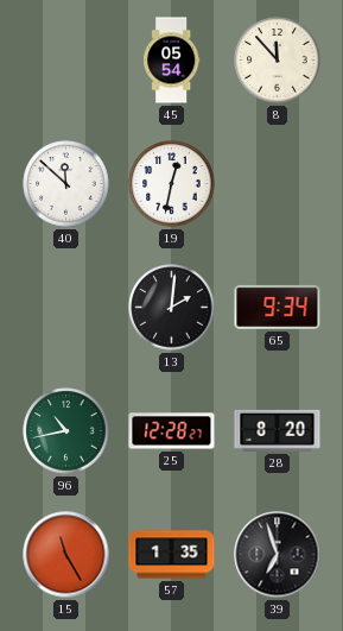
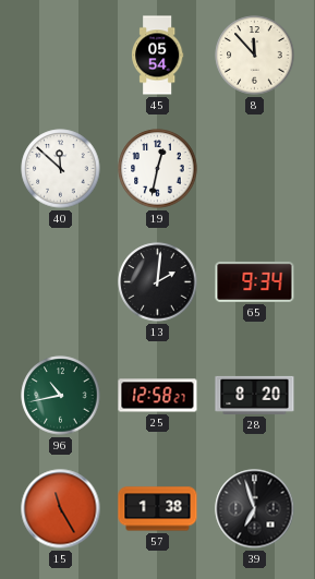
25: 12:28 -> 12:58 (158, 396)
57: 1:35 -> 1:38 (158, 509)
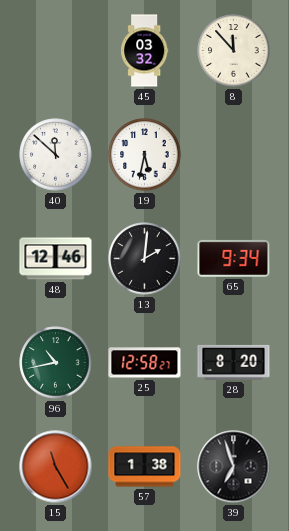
45: 05:54 -> 03:32 (145, 51)
19: 12:32 -> 5:32 (145, 155)
48: none -> 12:46 (56, 259)
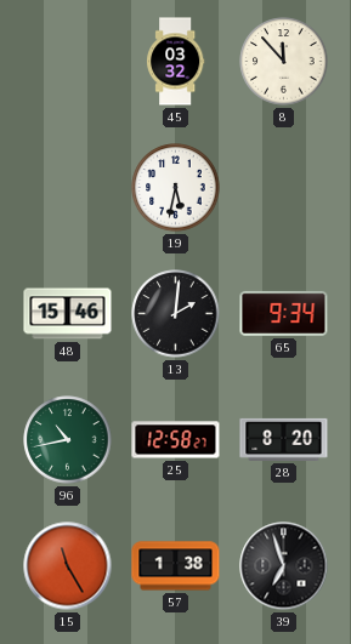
40: 11:52 -> none (56, 155)
48: 12:46 -> 15:46 (68, 314)
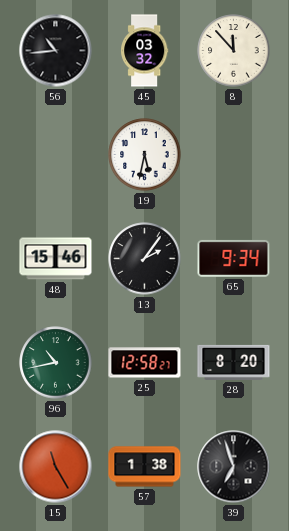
56: none -> 10:44 (56, 51)
13: 2:01 -> 2:06 (145, 259)
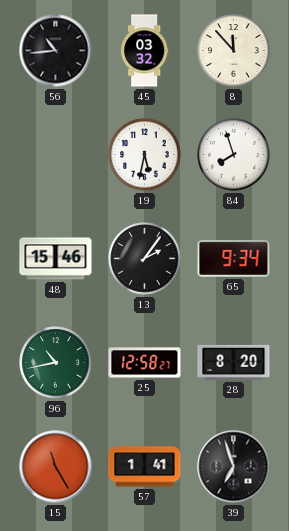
84: none -> 7:57 (234, 155)
57: 1:38 -> 1:41 (145, 467)
